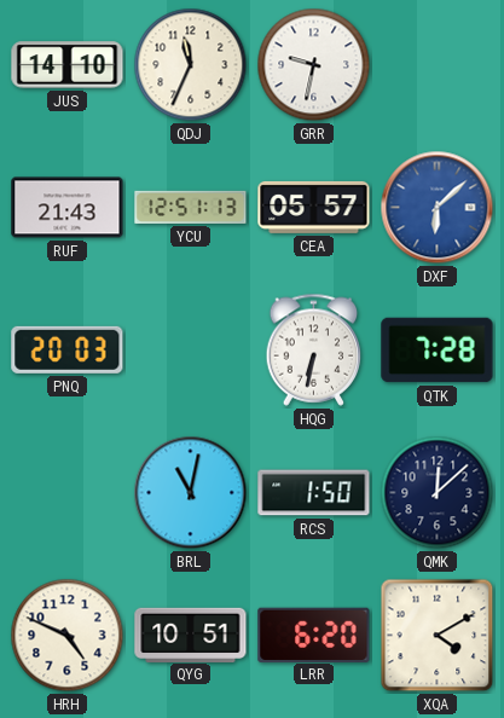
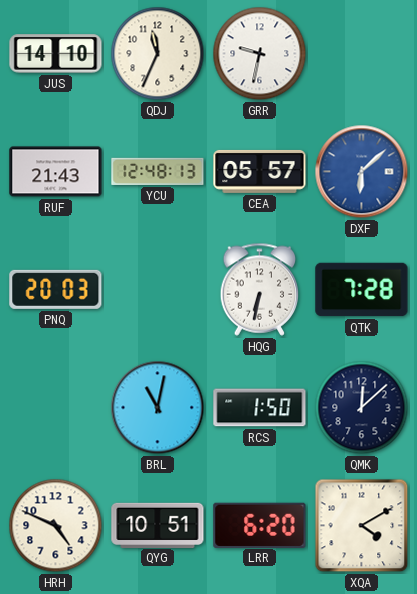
YCU: 12:51 -> 12:48 (158, 171)
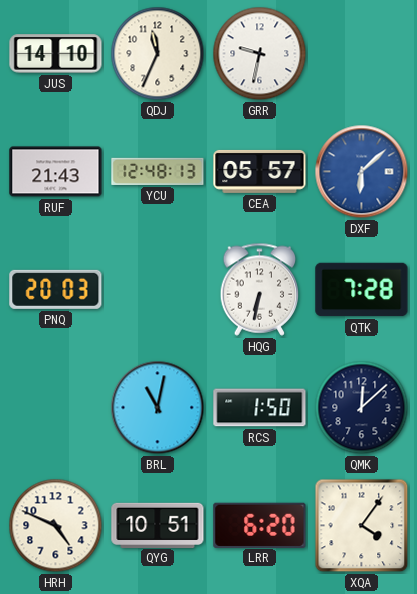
XQA: 4:10 -> 4:06 (362, 526)
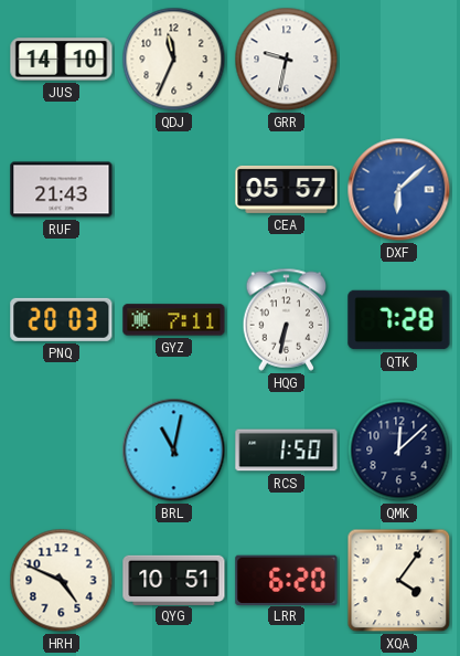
YCU: 12:48 -> none (158, 171)
GYZ: none -> 7:11 (174, 320)
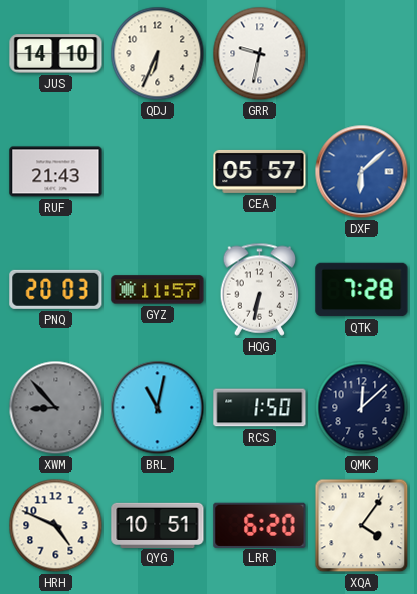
QDJ: 11:34 -> 6:34 (158, 54)
GYZ: 7:11 -> 11:57 (158, 290)
XWM: none -> 8:53 (56, 408)
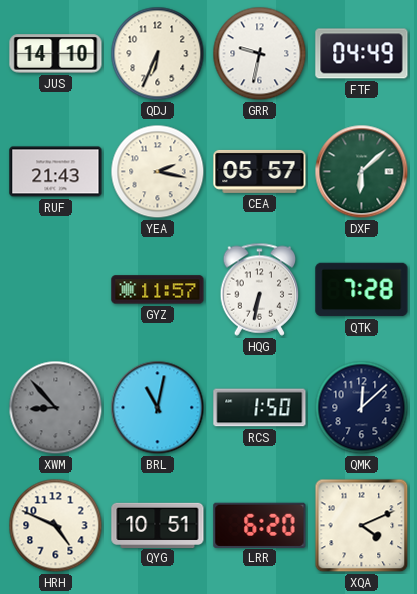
FTF: none -> 04:49 (362, 54)
YEA: none -> 2:17 (158, 172)
DXF dial: blue -> green (362, 172)
PNQ: 20:03 -> none (56, 289)
XQA: 4:06 -> 4:11 (362, 526)
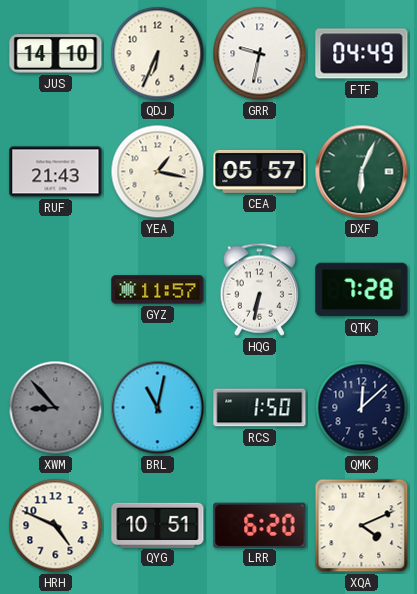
YEA: 2:17 -> 1:17 (158, 172)
DXF: 6:08 -> 6:04 (362, 172)
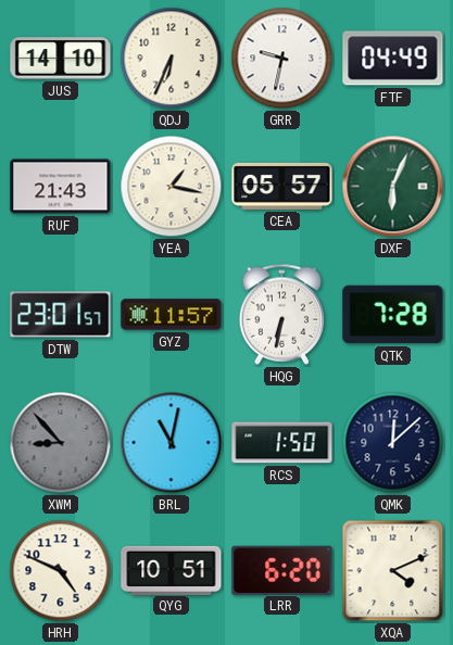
DTW: none -> 23:01 (61, 315)
